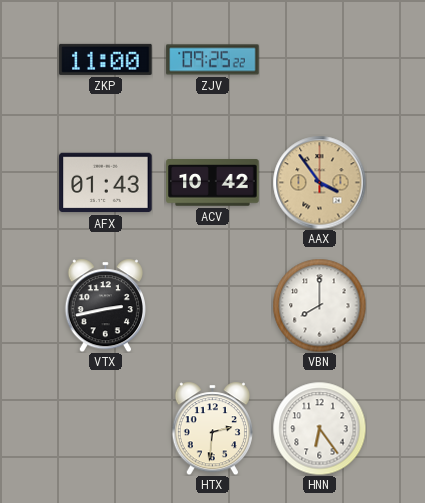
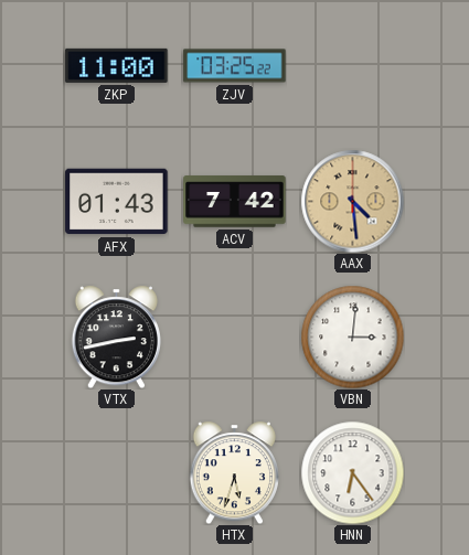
ZJV: 09:25 -> 03:25 (235, 66)
ACV: 10:42 -> 7:42 (235, 202)
AAX: 3:54 -> 4:29 (352, 201)
VBN: 8:00 -> 3:01 (352, 337)
HTX: 2:31 -> 5:33 (234, 472)
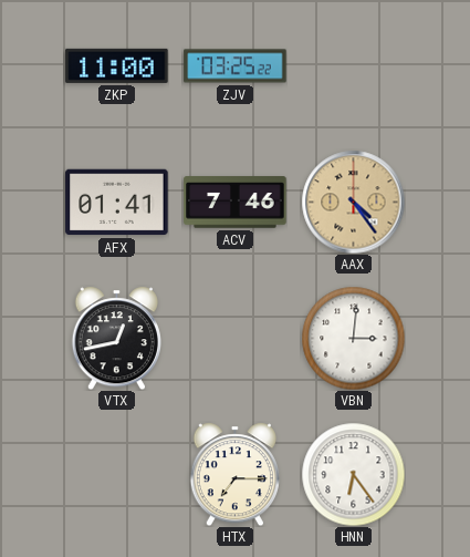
AFX: 01:43 -> 01:41 (117, 203)
ACV: 7:42 -> 7:46 (236, 203)
AAX: 4:29 -> 4:24 (353, 202)
VTX: 2:43 -> 12:43 (116, 338)
HTX: 5:33 -> 7:15 (234, 474)
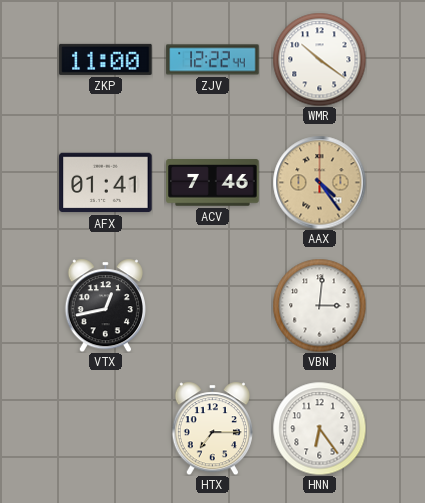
ZJV: 03:25 -> 12:22 (213, 60)
WMR: none -> 10:21 (319, 59)
